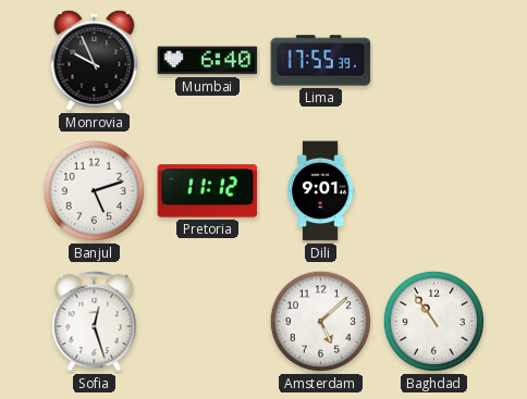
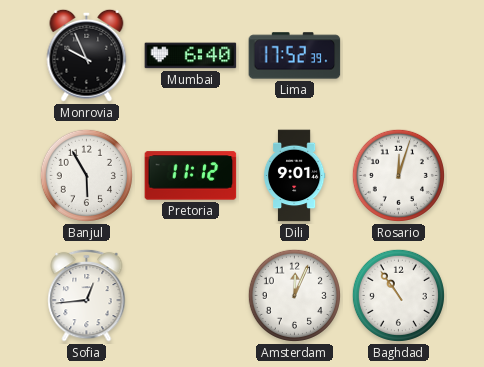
Lima: 17:55 -> 17:52 (295, 56)
Banjul: 5:12 -> 5:55 (86, 175)
Rosario: none -> 12:03 (398, 175)
Sofia: 12:27 -> 12:44 (87, 295)
Amsterdam: 5:08 -> 12:04 (294, 295)
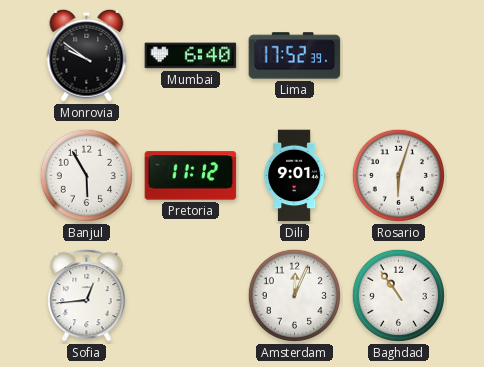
Monrovia: 9:56 -> 9:51 (87, 55)
Rosario: 12:03 -> 6:03 (398, 175)
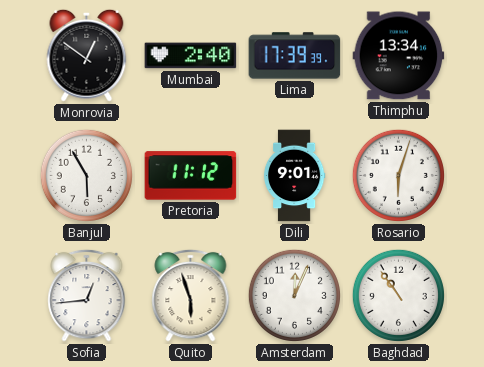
Monrovia: 9:51 -> 12:51 (87, 55)
Mumbai: 6:40 -> 2:40 (191, 56)
Lima: 17:52 -> 17:39 (295, 56)
Thimphu: none -> 13:34 (399, 56)
Quito: none -> 5:57 (191, 295)
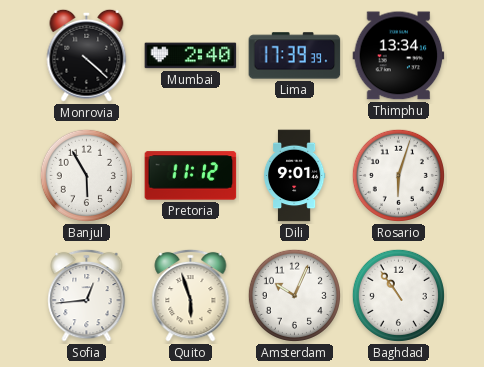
Monrovia: 12:51 -> 4:22 (87, 55)
Amsterdam: 12:04 -> 10:04 (294, 295)
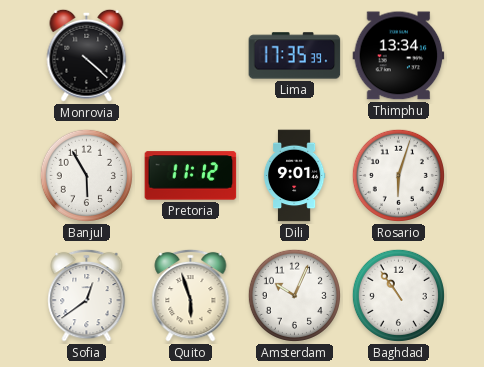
Mumbai: 2:40 -> none (191, 56)
Lima: 17:39 -> 17:35 (295, 56)
Sofia: 12:44 -> 12:39 (87, 295)
